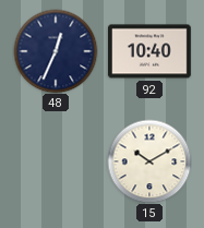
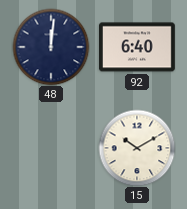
48: 12:34 -> 12:01 (51, 47)
92: 10:40 -> 6:40 (137, 47)
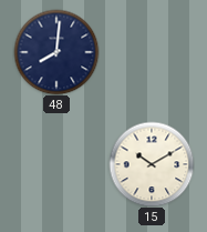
48: 12:01 -> 8:01 (56, 52)
92: 6:40 -> none (137, 47)
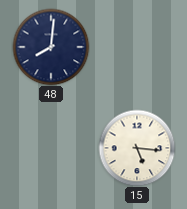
15: 10:10 -> 5:16 (137, 148)
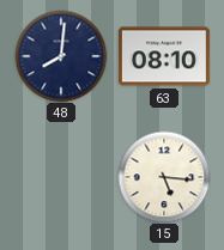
63: none -> 08:10 (164, 56)
